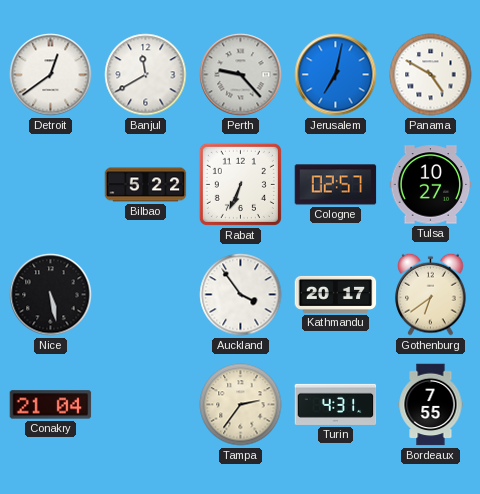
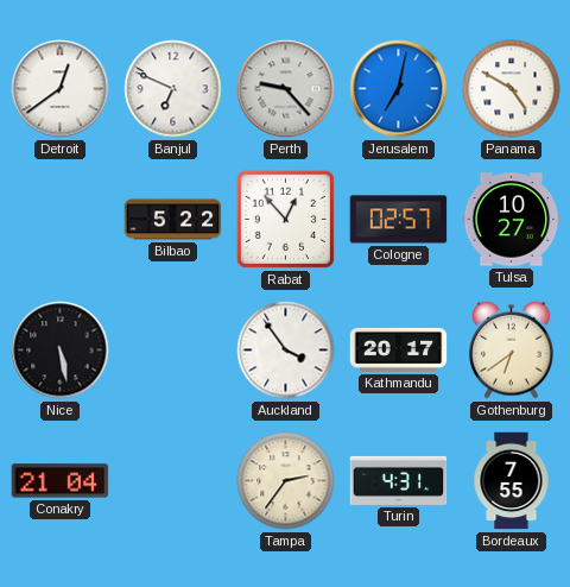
Banjul: 11:40 -> 6:49 (173, 89)
Rabat: 6:34 -> 12:53 (285, 219)
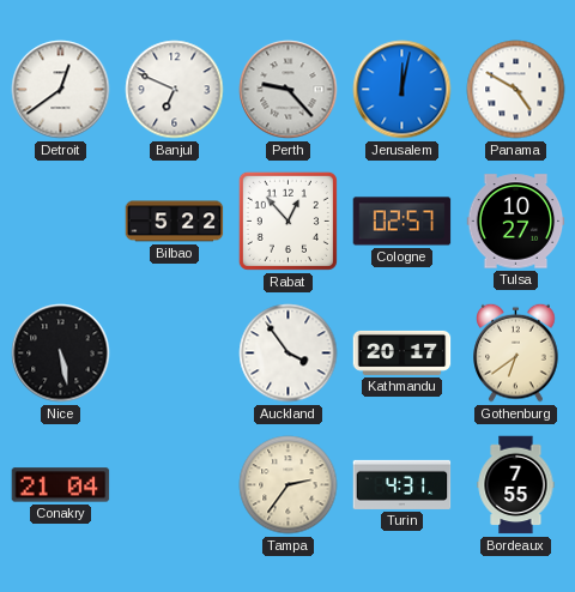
Jerusalem: 7:02 -> 12:02 (402, 90)
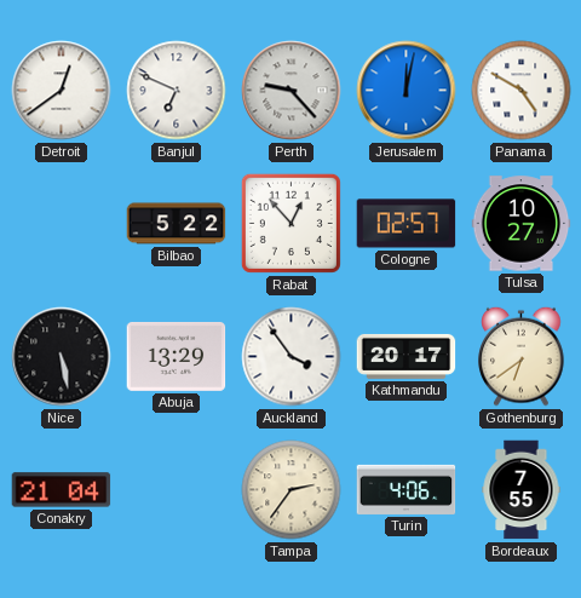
Abuja: none -> 13:29 (177, 356)
Turin: 4:31 -> 4:06 (407, 489)
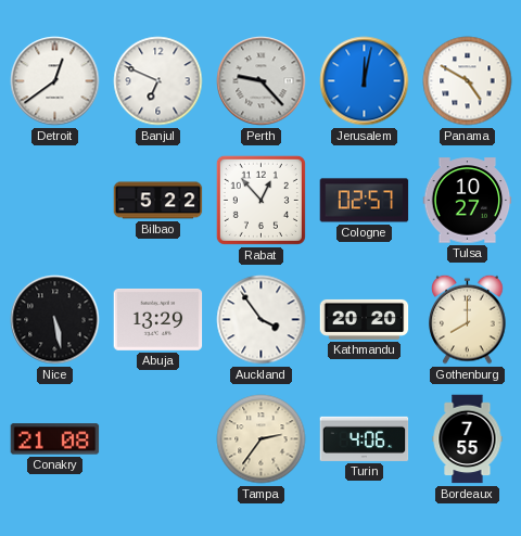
Kathmandu: 20:17 -> 20:20 (365, 319)
Gothenburg: 6:39 -> 8:00 (468, 319)
Conakry: 21:04 -> 21:08 (55, 439)
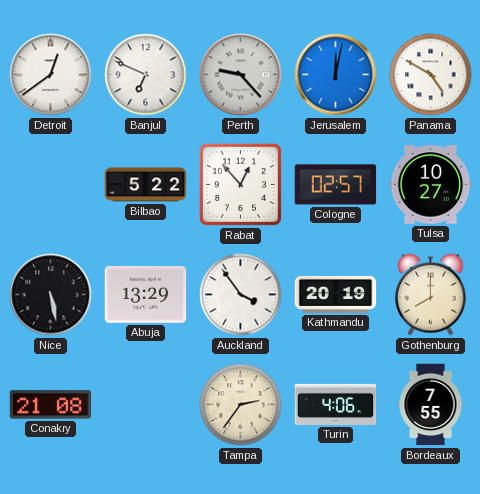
Kathmandu: 20:20 -> 20:19 (336, 294)
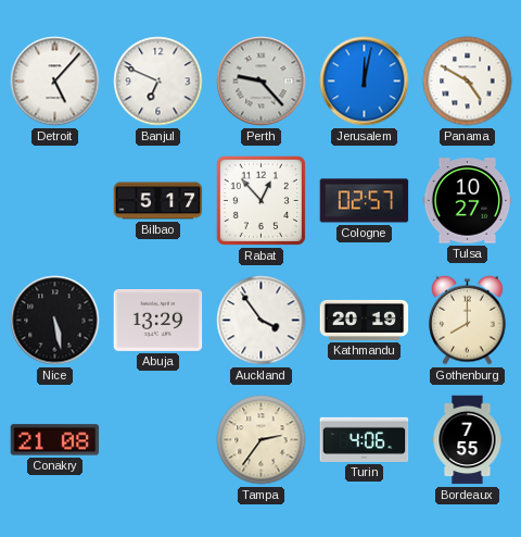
Detroit: 12:39 -> 5:07 (55, 82)
Bilbao: 5:22 -> 5:17 (158, 201)
